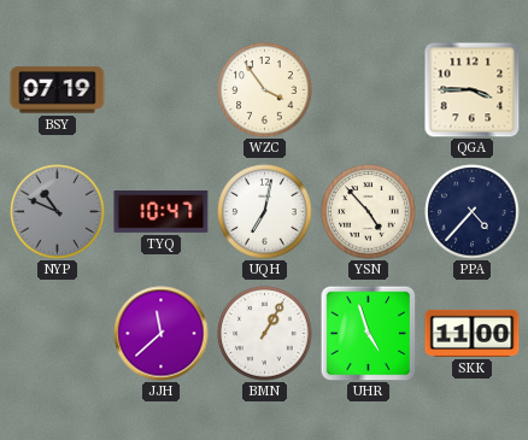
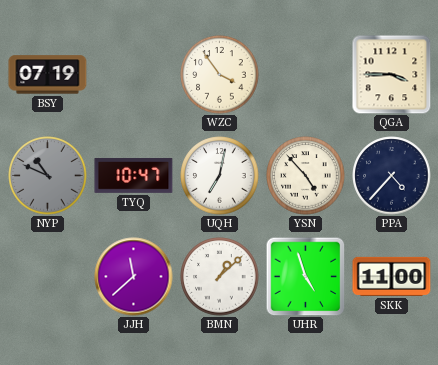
BMN: 1:05 -> 1:08 (220, 277)
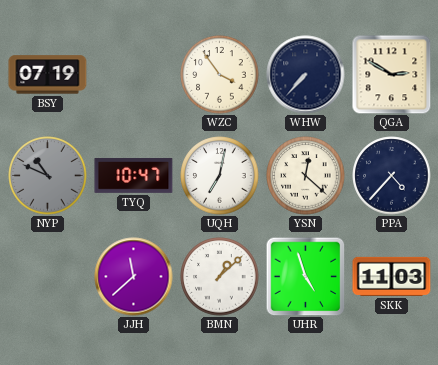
WHW: none -> 7:37 (306, 75)
QGA: 3:45 -> 2:50 (392, 75)
YSN: 4:53 -> 12:22 (306, 176)
SKK: 11:00 -> 11:03 (392, 276)
